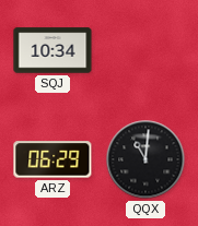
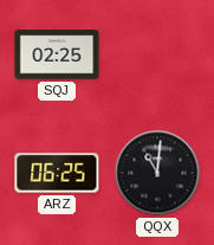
SQJ: 10:34 -> 02:25 (57, 54)
ARZ: 06:29 -> 06:25 (57, 173)
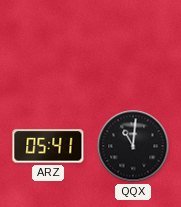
SQJ: 02:25 -> none (57, 54)
ARZ: 06:25 -> 05:41 (48, 146)
